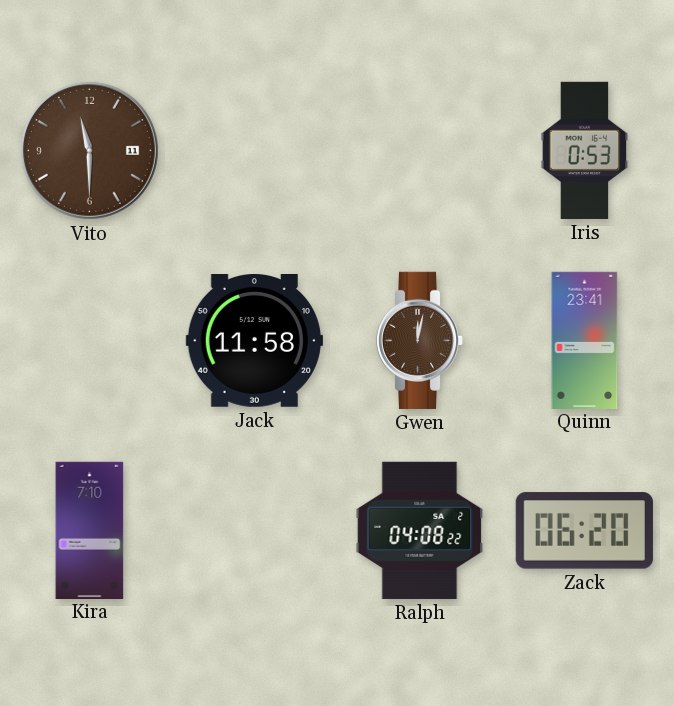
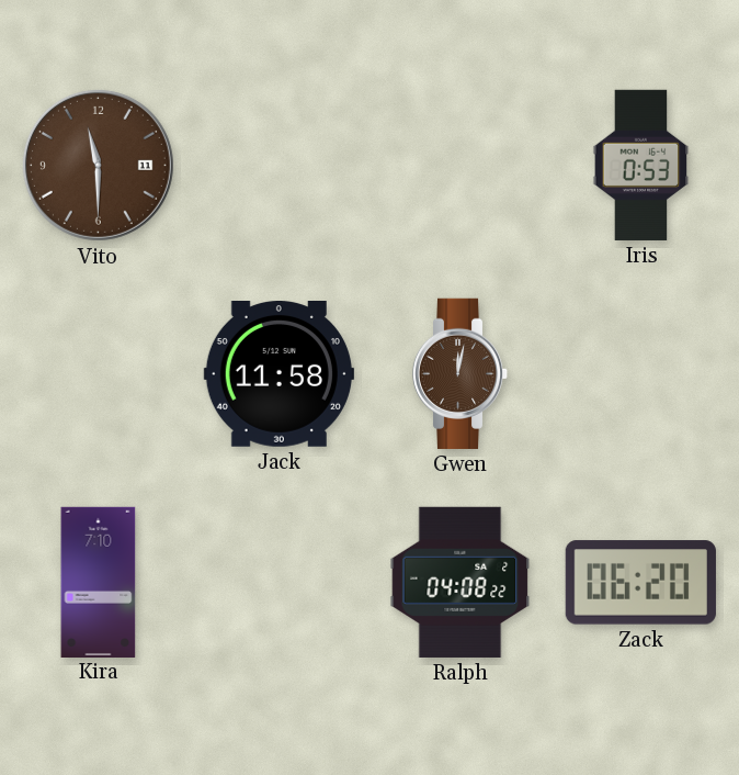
Quinn: 23:41 -> none (585, 340)
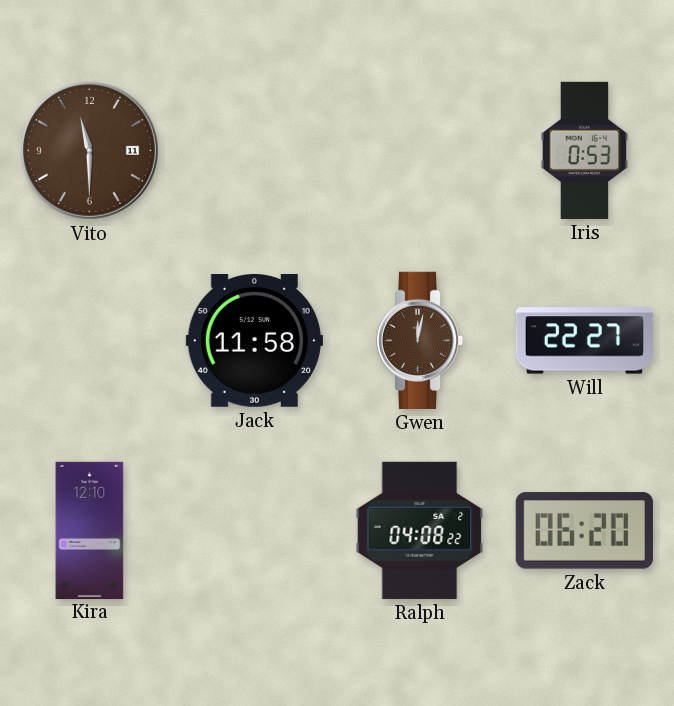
Will: none -> 22:27 (584, 341)
Kira: 7:10 -> 12:10 (90, 530)
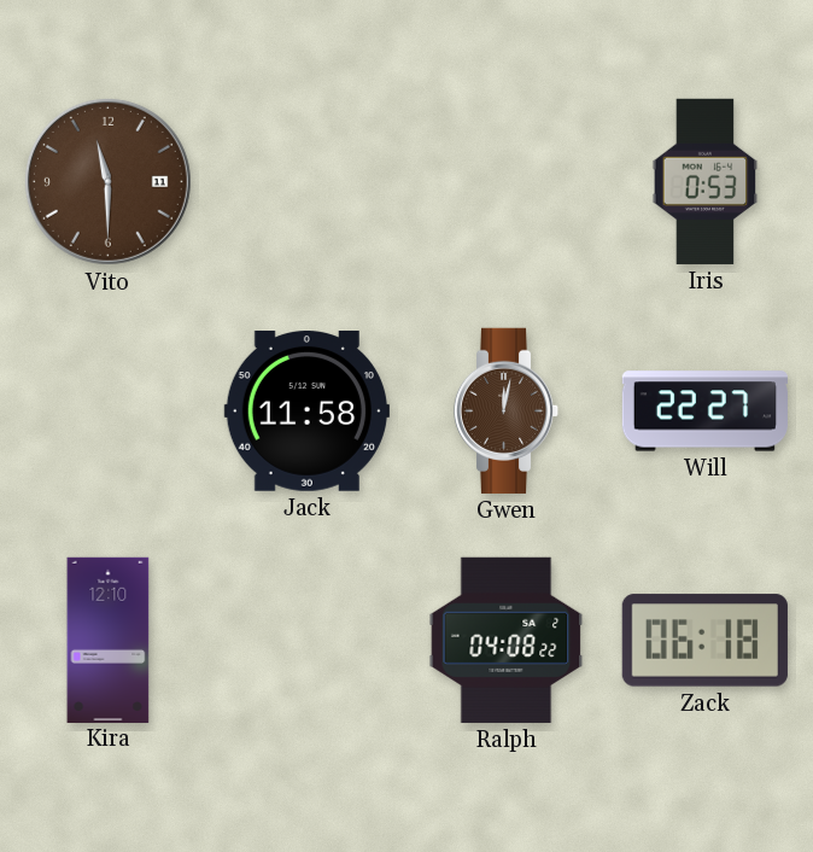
Zack: 06:20 -> 06:18 (704, 641)
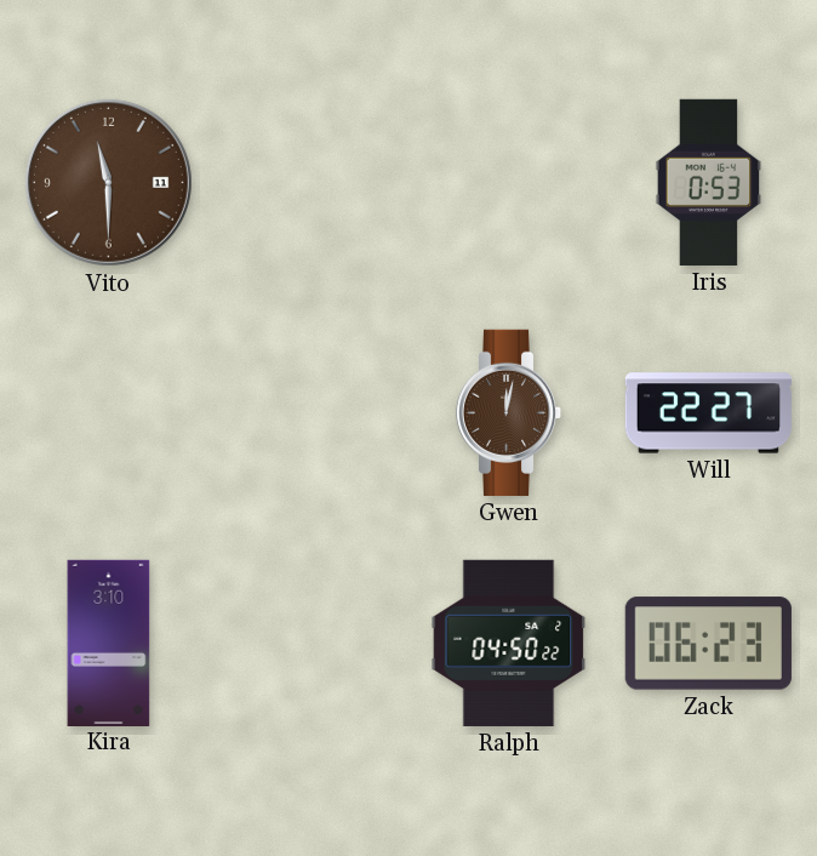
Jack: 11:58 -> none (306, 412)
Kira: 12:10 -> 3:10 (109, 643)
Ralph: 04:08 -> 04:50 (509, 643)
Zack: 06:18 -> 06:23 (708, 644)
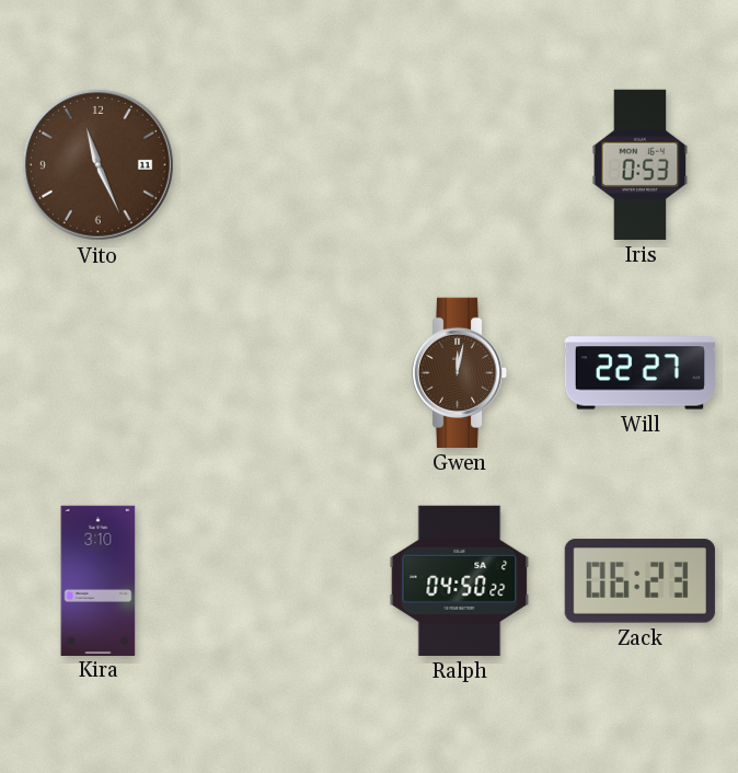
Vito: 11:30 -> 11:26 (97, 164)
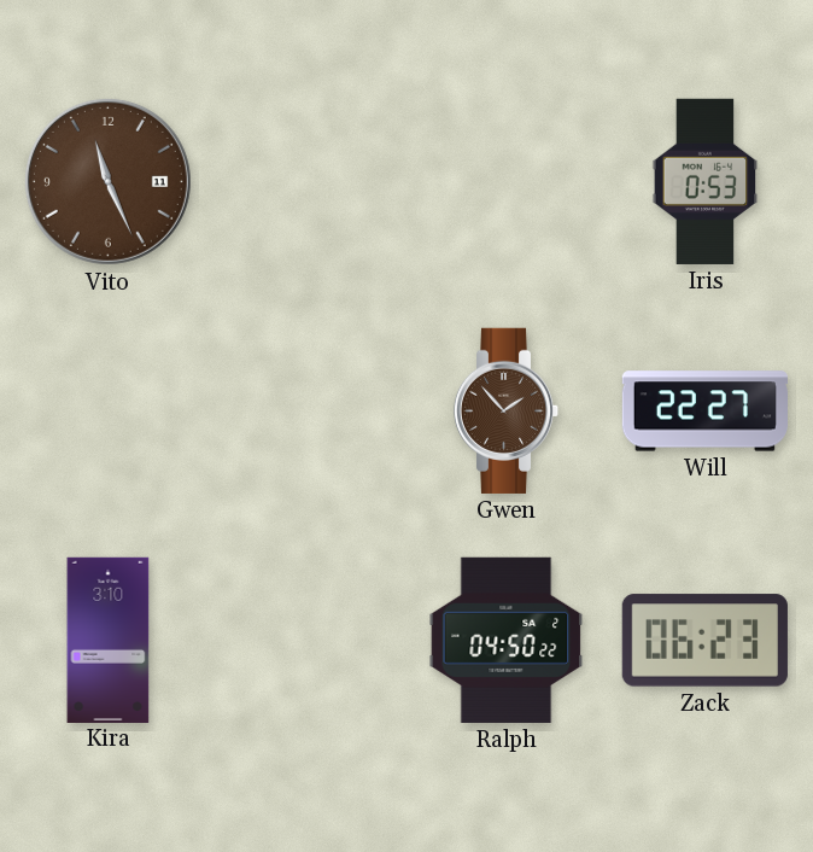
Gwen: 12:02 -> 1:53 (507, 410)
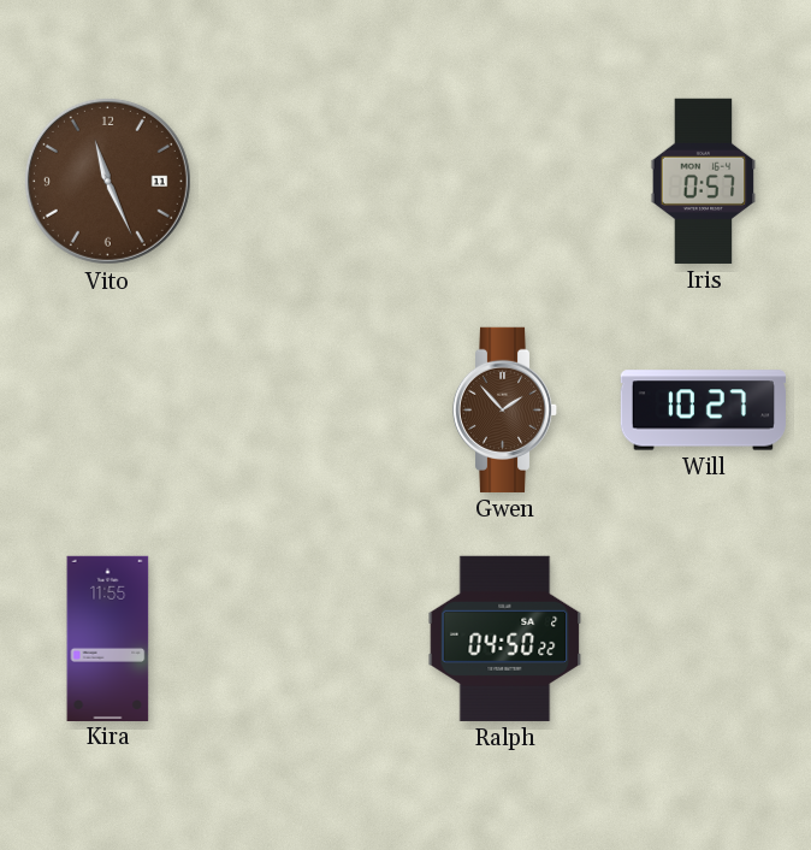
Iris: 0:53 -> 0:57 (704, 181)
Will: 22:27 -> 10:27 (703, 411)
Kira: 3:10 -> 11:55 (108, 638)
Zack: 06:23 -> none (704, 641)
